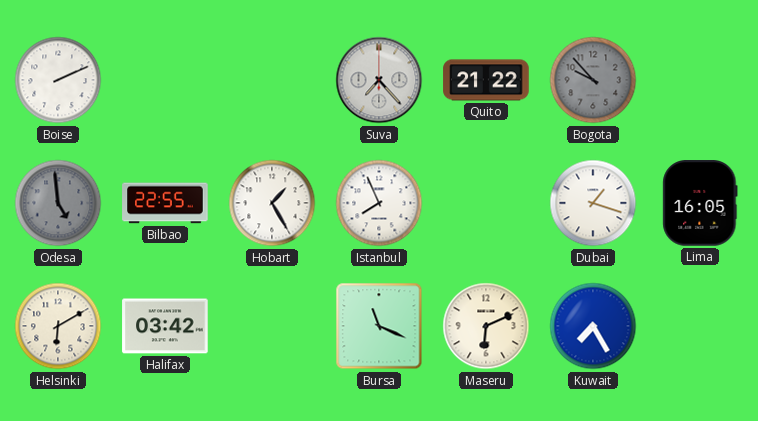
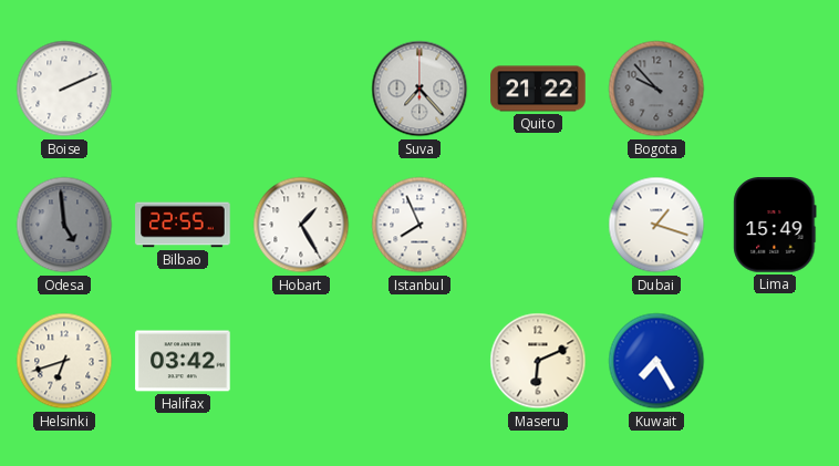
Lima: 16:05 -> 15:49 (775, 225)
Helsinki: 6:10 -> 6:42 (64, 361)
Bursa: 11:19 -> none (379, 326)
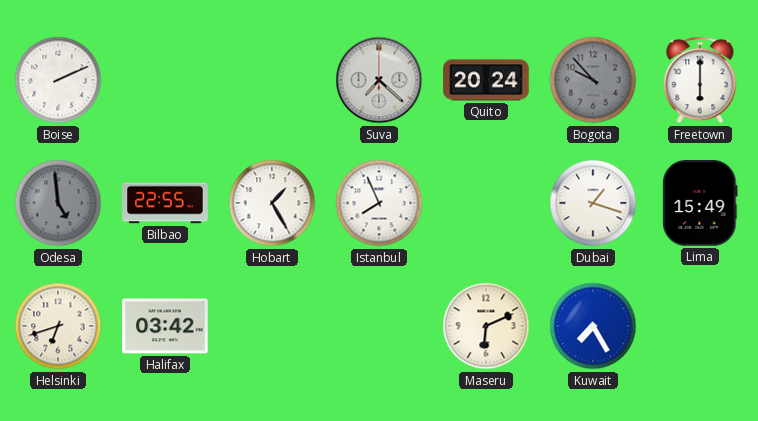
Suva: 7:23 -> 7:22 (379, 80)
Quito: 21:22 -> 20:24 (486, 80)
Freetown: none -> 6:00 (700, 80)
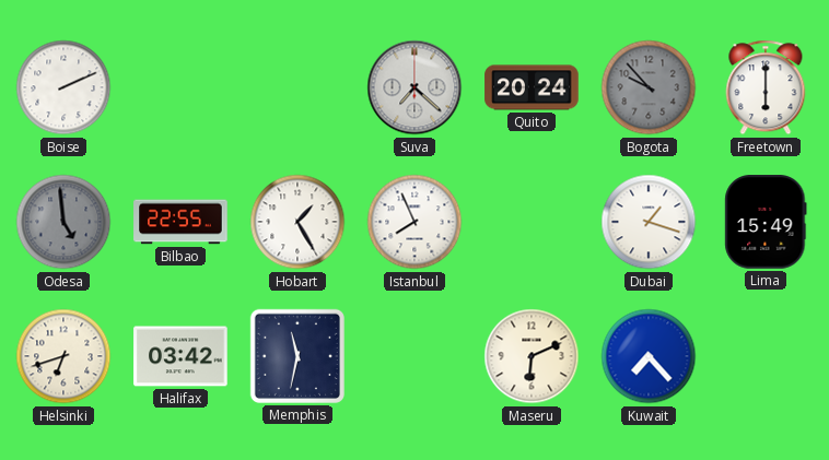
Memphis: none -> 11:32 (297, 356)
Kuwait: 7:25 -> 7:23 (649, 356)
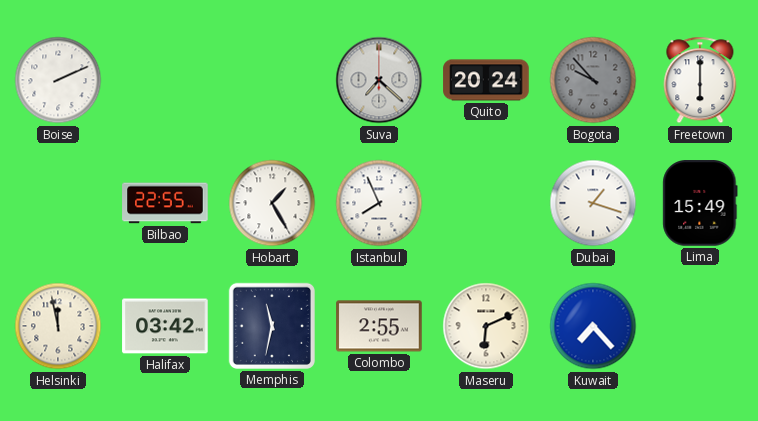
Odesa: 4:59 -> none (63, 222)
Helsinki: 6:42 -> 11:58 (58, 326)
Colombo: none -> 2:55 (379, 326)
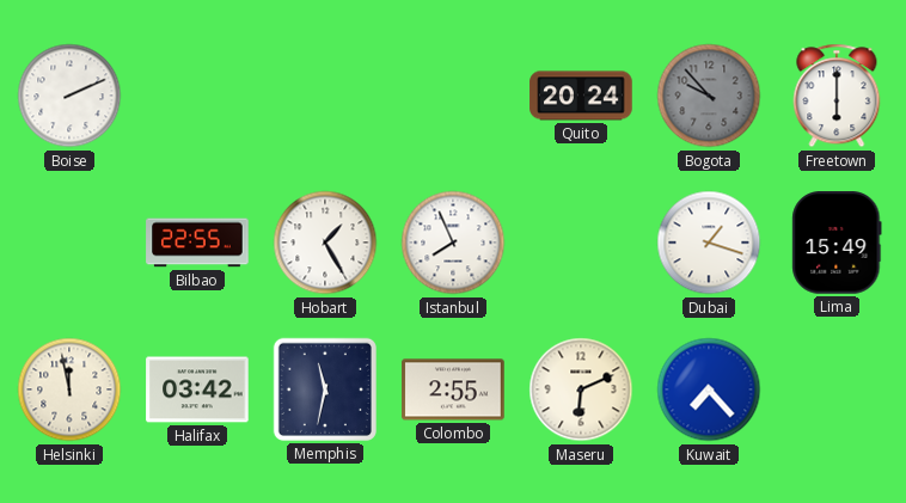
Suva: 7:22 -> none (379, 80)
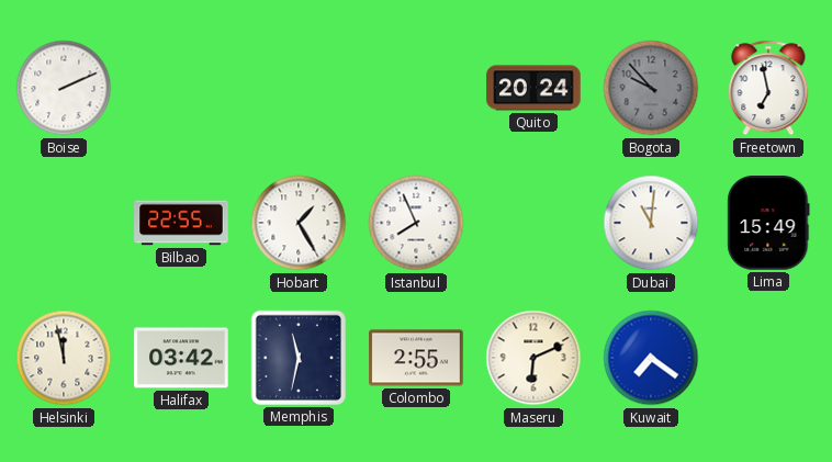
Freetown: 6:00 -> 6:58 (768, 88)
Dubai: 1:18 -> 11:01 (651, 223)
Kuwait: 7:23 -> 7:21 (651, 358)
